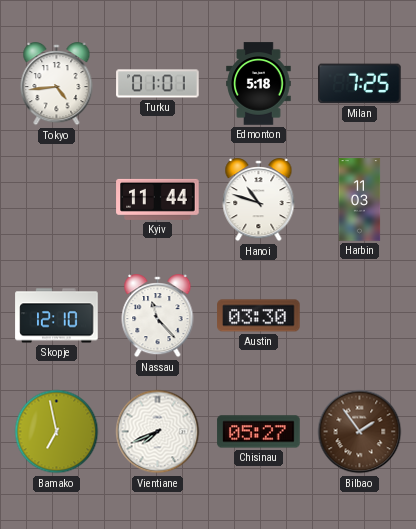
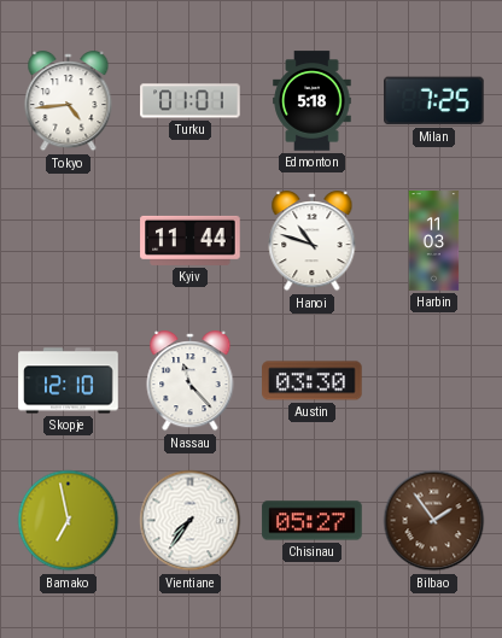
Vientiane: 7:41 -> 7:36 (191, 521)
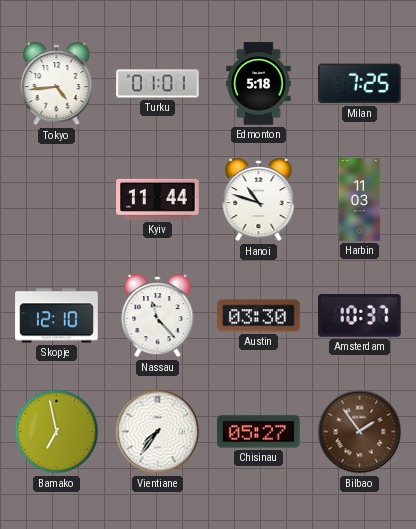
Amsterdam: none -> 10:37 (360, 316)
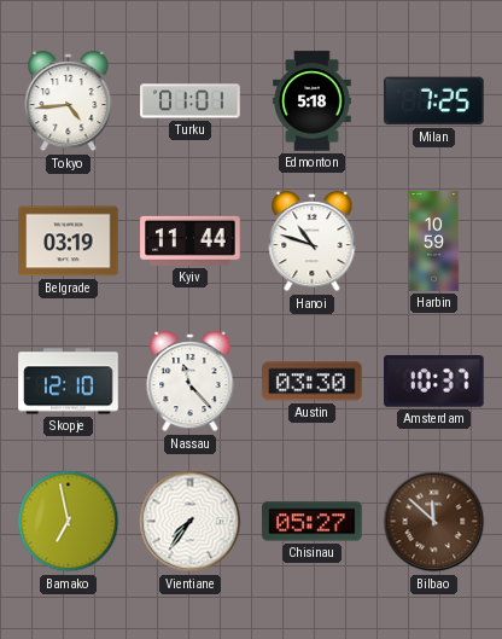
Belgrade: none -> 03:19 (69, 242)
Harbin: 11:03 -> 10:59 (434, 242)
Bilbao: 1:54 -> 11:52 (434, 522)
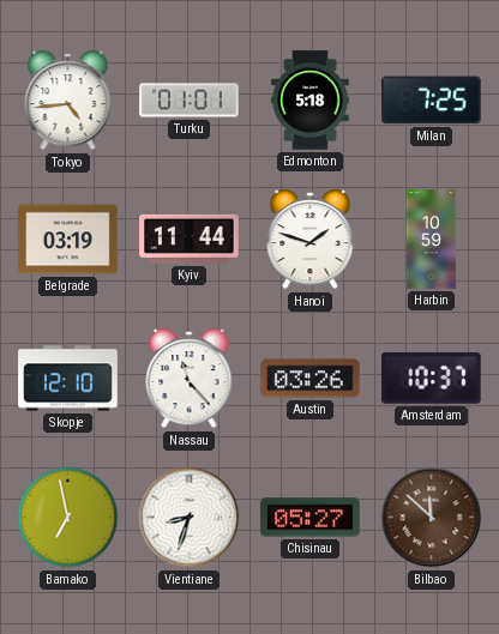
Hanoi: 10:48 -> 1:48 (311, 240)
Austin: 03:30 -> 03:26 (311, 379)
Vientiane: 7:36 -> 8:33 (190, 518)
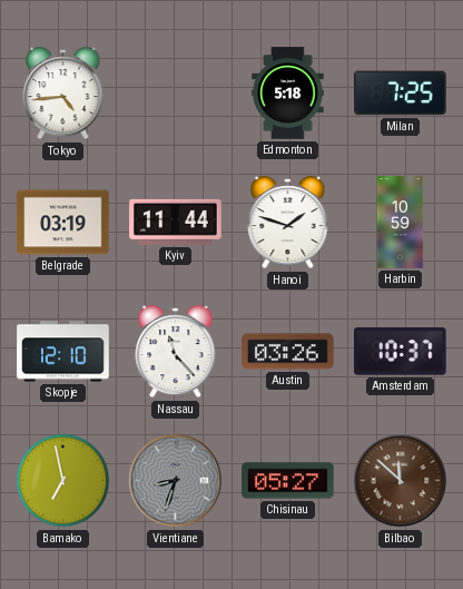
Turku: 01:01 -> none (190, 101)
Vientiane dial: white -> grey (176, 481)
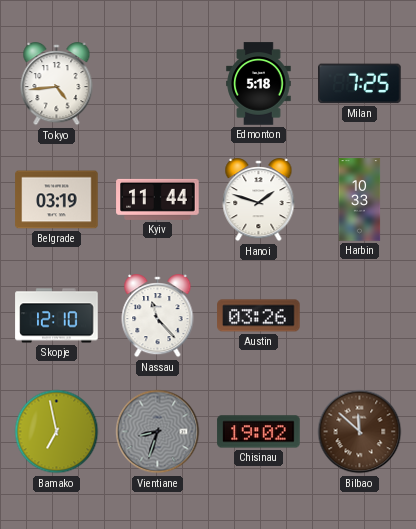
Harbin: 10:59 -> 10:33 (360, 200)
Amsterdam: 10:37 -> none (401, 352)
Chisinau: 05:27 -> 19:02 (259, 432)
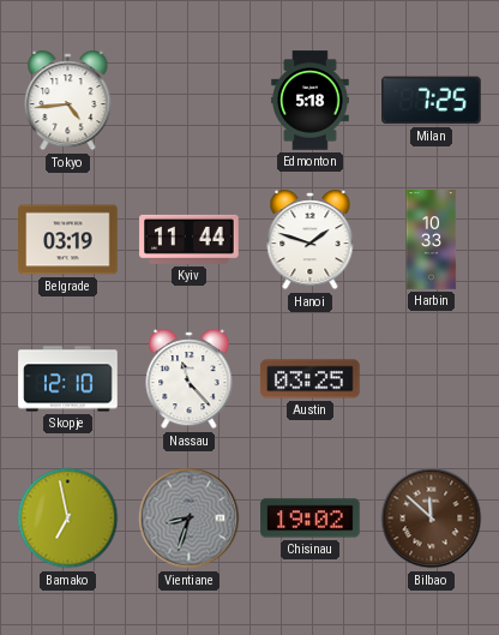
Austin: 03:26 -> 03:25 (311, 379)
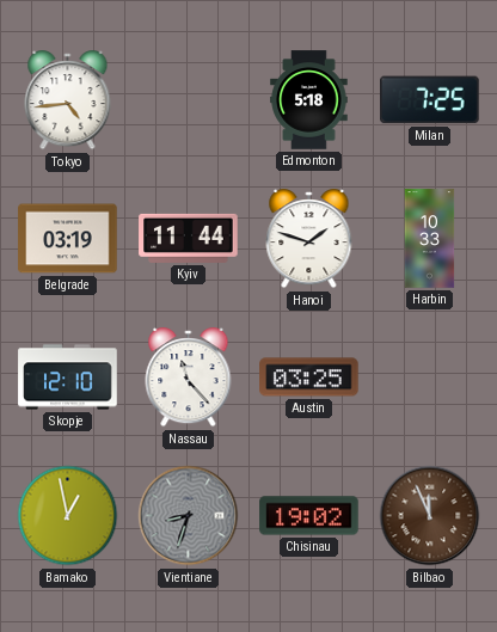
Bamako: 6:58 -> 12:58 (68, 516)
Bilbao: 11:52 -> 11:56 (430, 516)
